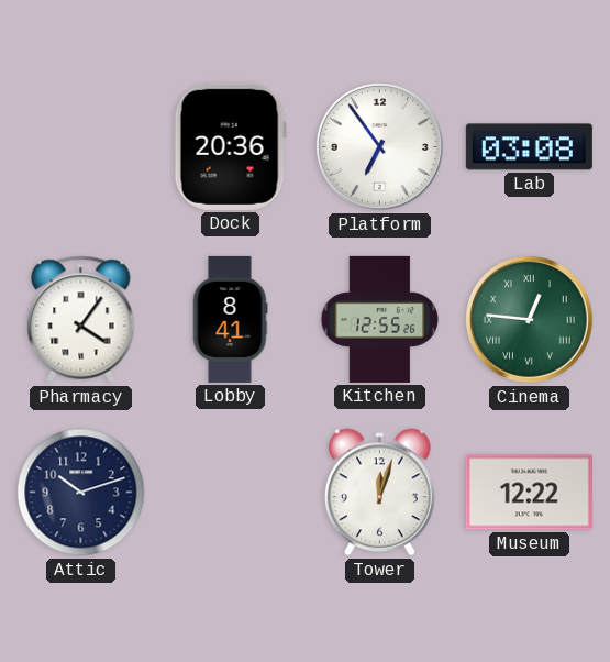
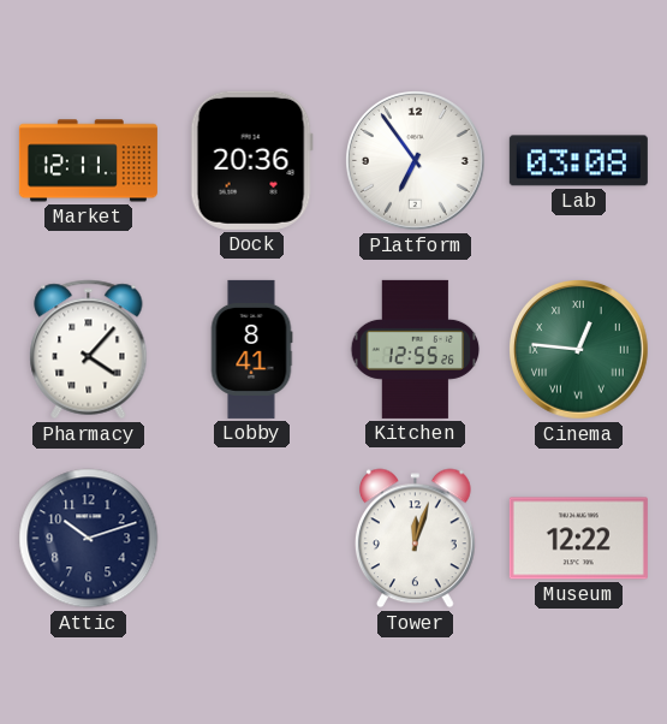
Market: none -> 12:11 (88, 161)
Pharmacy: 4:06 -> 4:07 (89, 350)
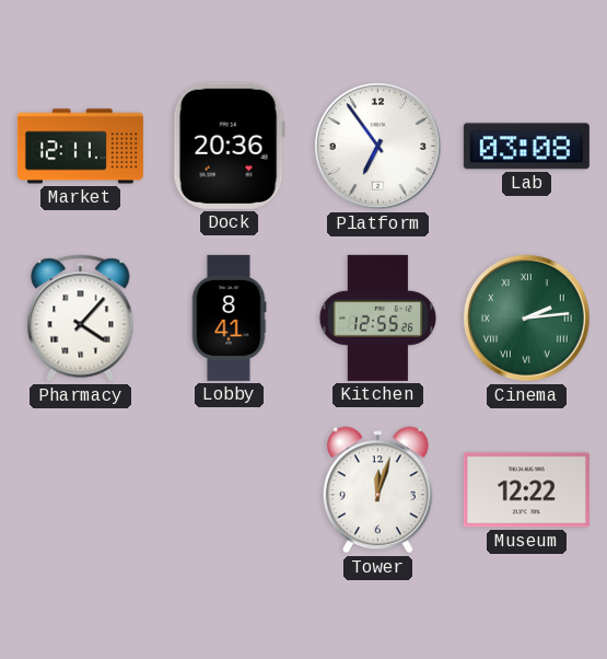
Cinema: 12:46 -> 2:14 (527, 319)
Attic: 10:12 -> none (89, 539)
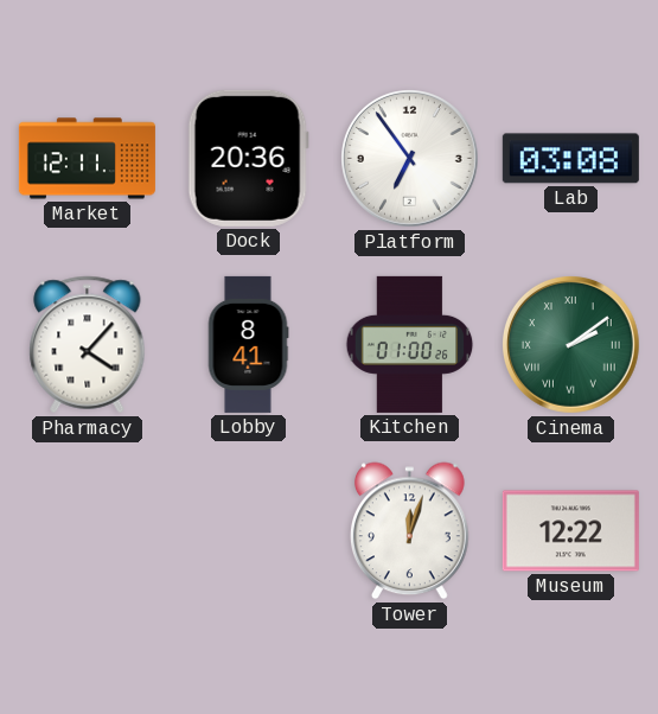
Kitchen: 12:55 -> 01:00 (410, 344)
Cinema: 2:14 -> 2:09 (571, 345)
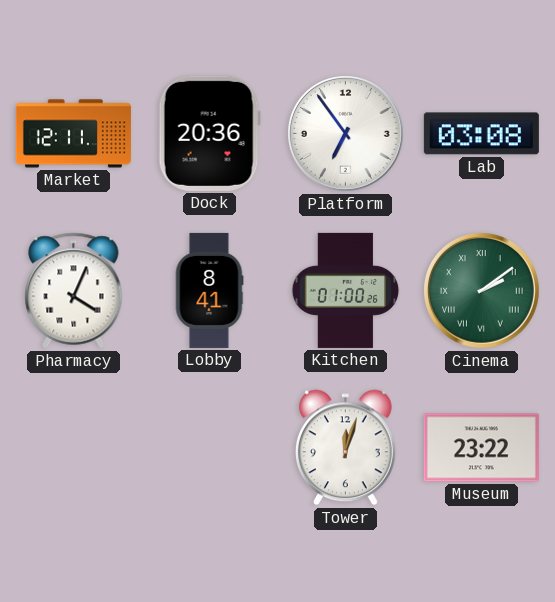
Pharmacy: 4:07 -> 4:04 (74, 291)
Museum: 12:22 -> 23:22 (481, 448)
